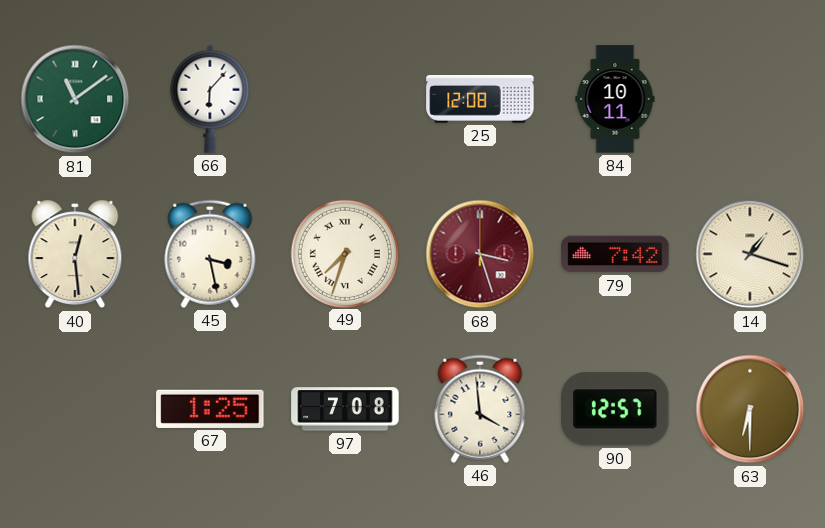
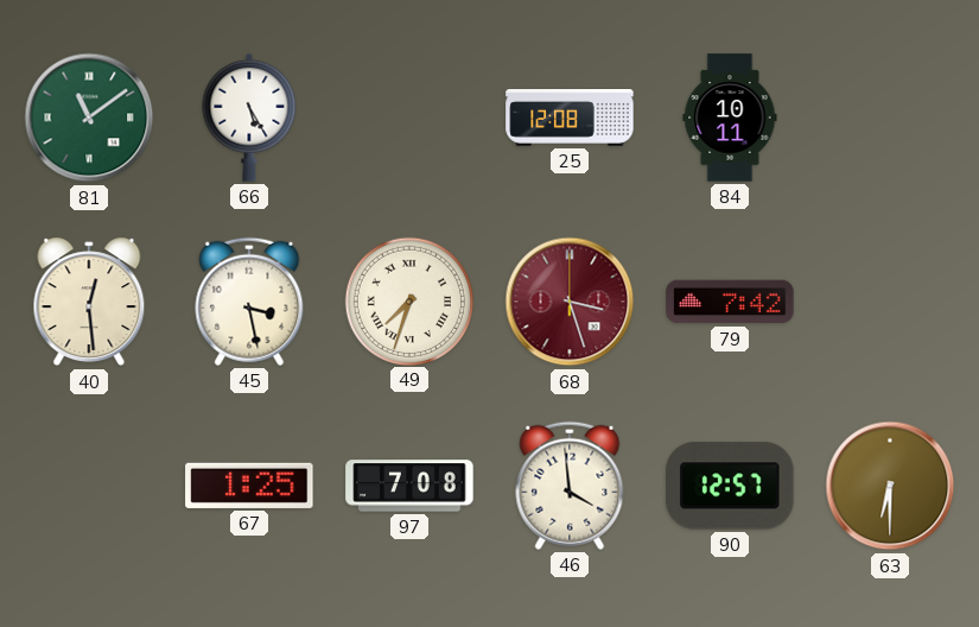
66: 6:07 -> 5:25 (249, 118)
14: 1:18 -> none (750, 254)
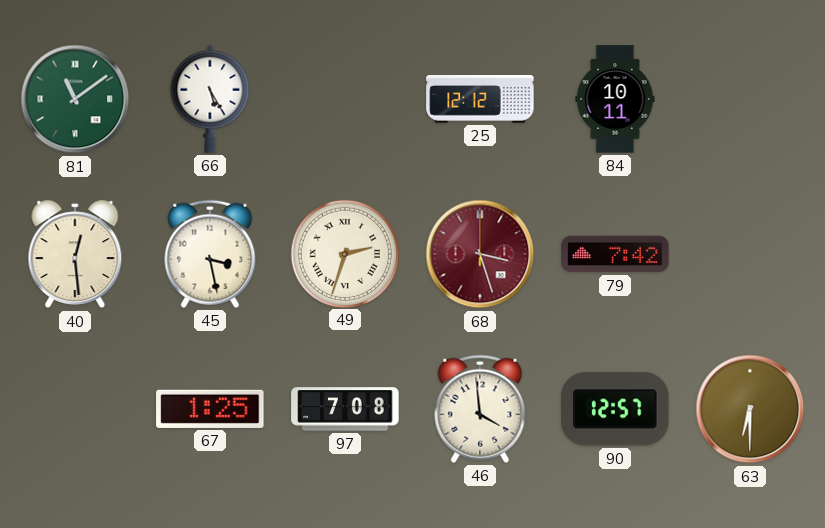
25: 12:08 -> 12:12 (480, 100)
49: 7:33 -> 2:33 (344, 253)
